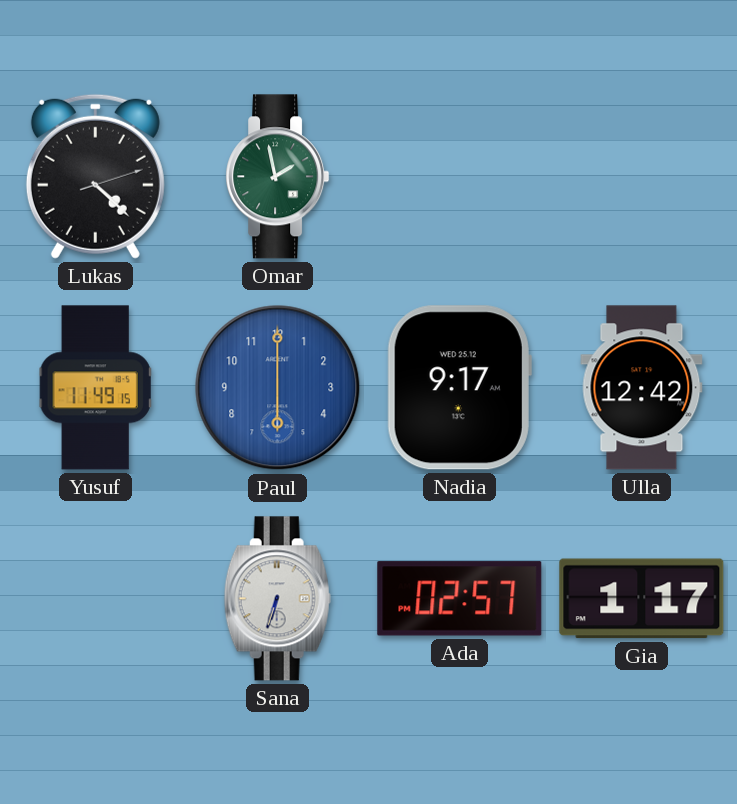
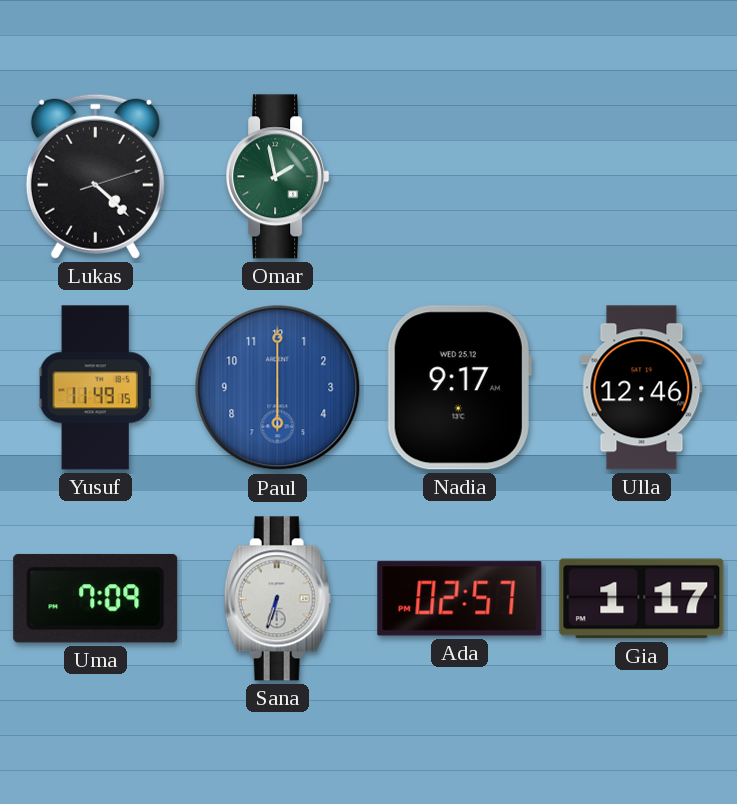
Ulla: 12:42 -> 12:46 (642, 388)
Uma: none -> 7:09 (96, 598)
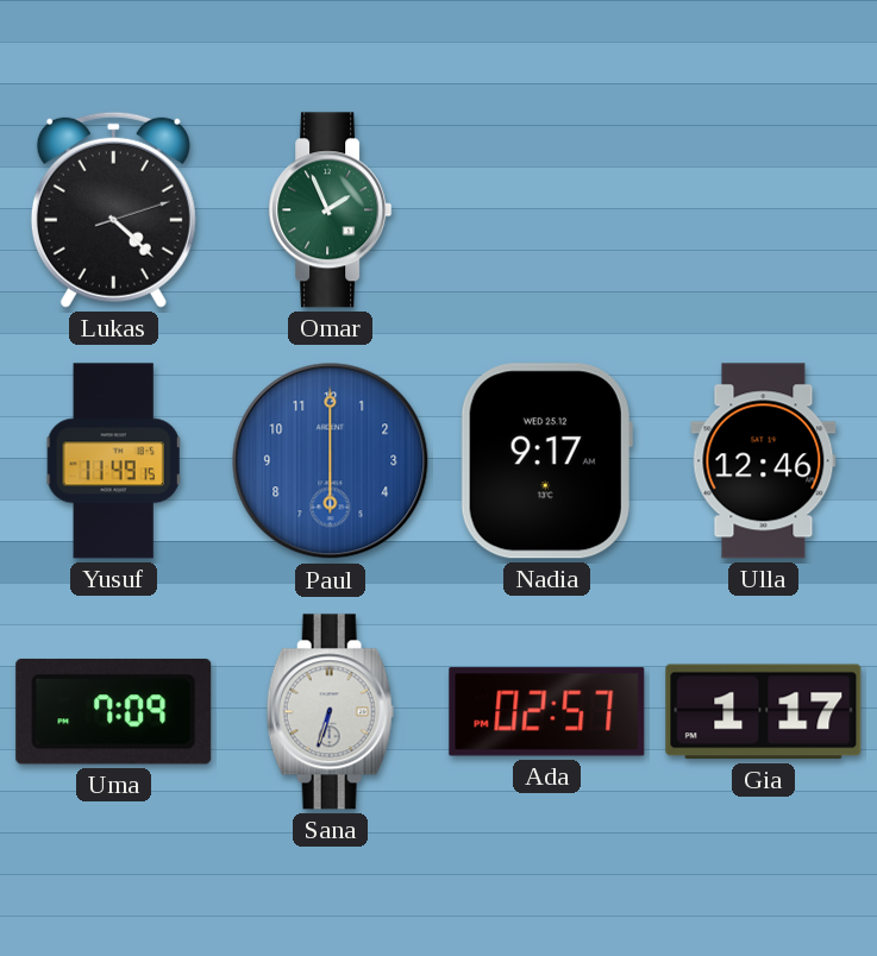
Omar: 1:58 -> 1:56 (331, 210)
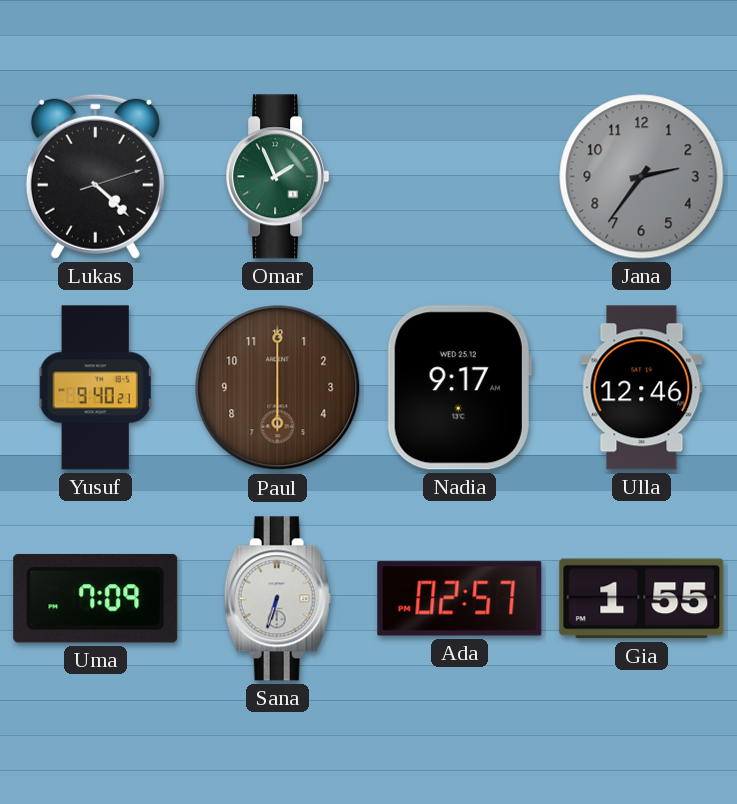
Jana: none -> 2:36 (642, 177)
Yusuf: 11:49 -> 9:40 (96, 388)
Paul dial: blue -> brown (278, 388)
Gia: 1:17 -> 1:55 (642, 599)
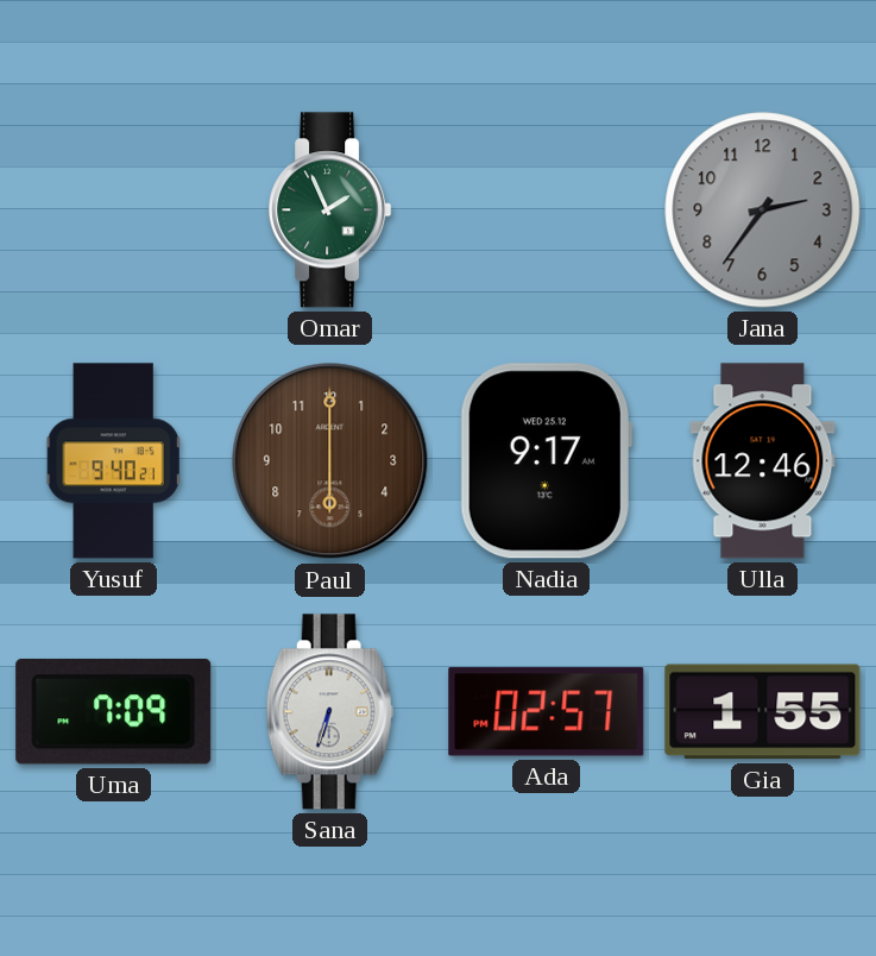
Lukas: 4:22 -> none (95, 176)
